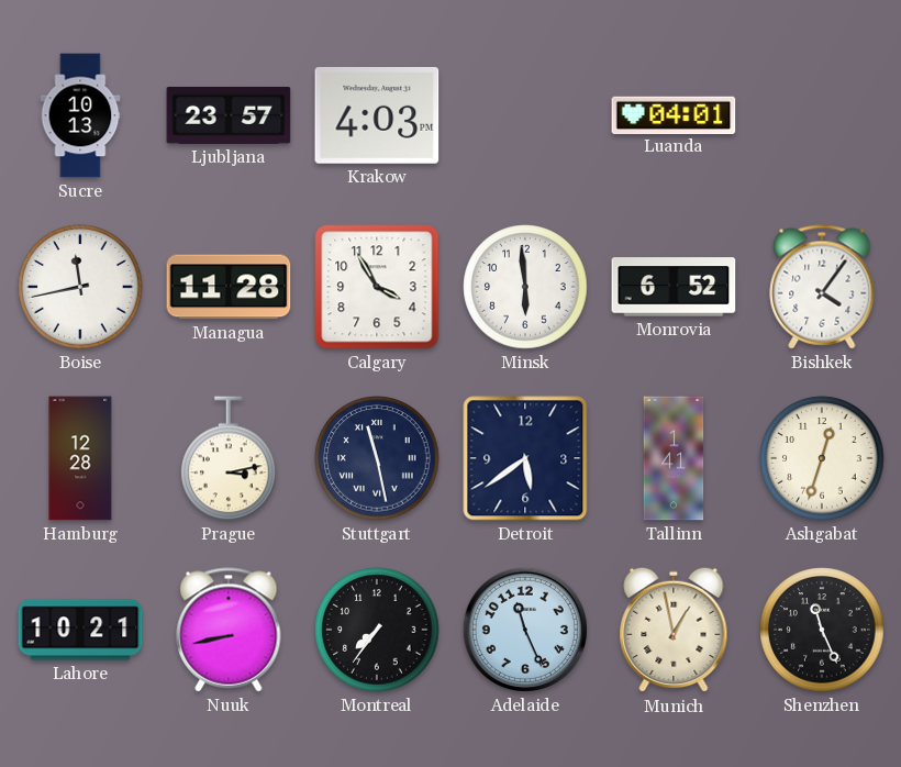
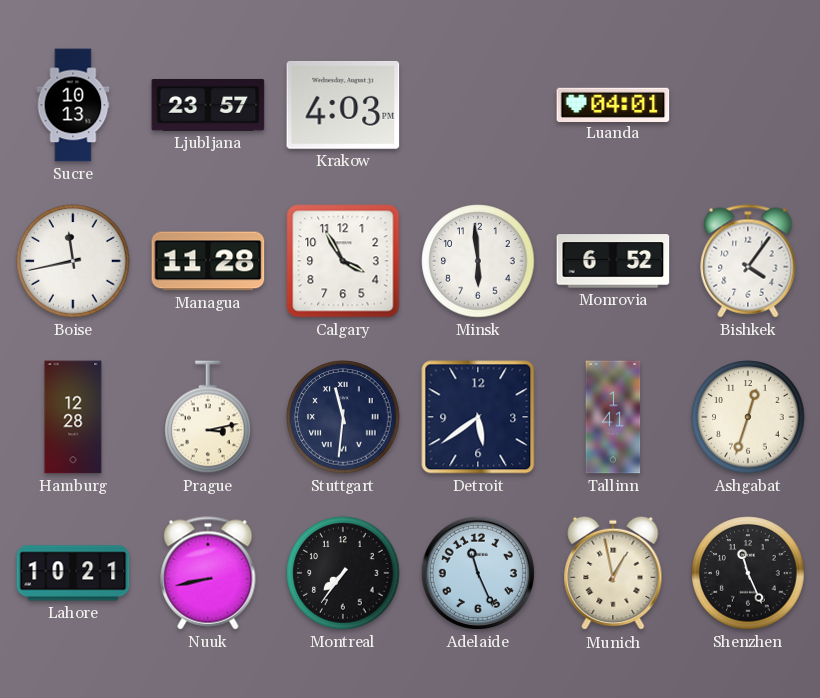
Stuttgart: 11:28 -> 11:31 (343, 417)
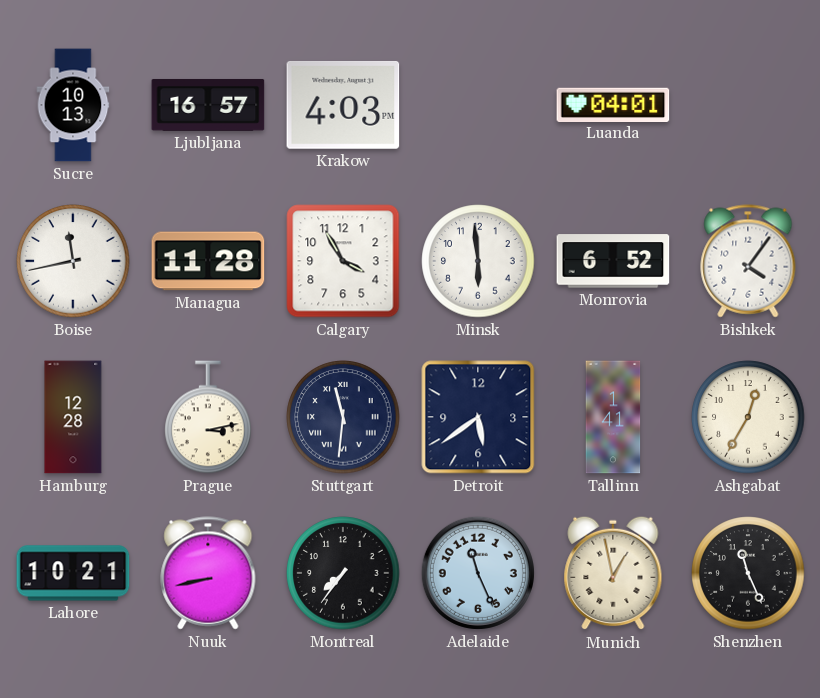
Ljubljana: 23:57 -> 16:57 (208, 105)
Ashgabat: 12:33 -> 12:35 (748, 417)
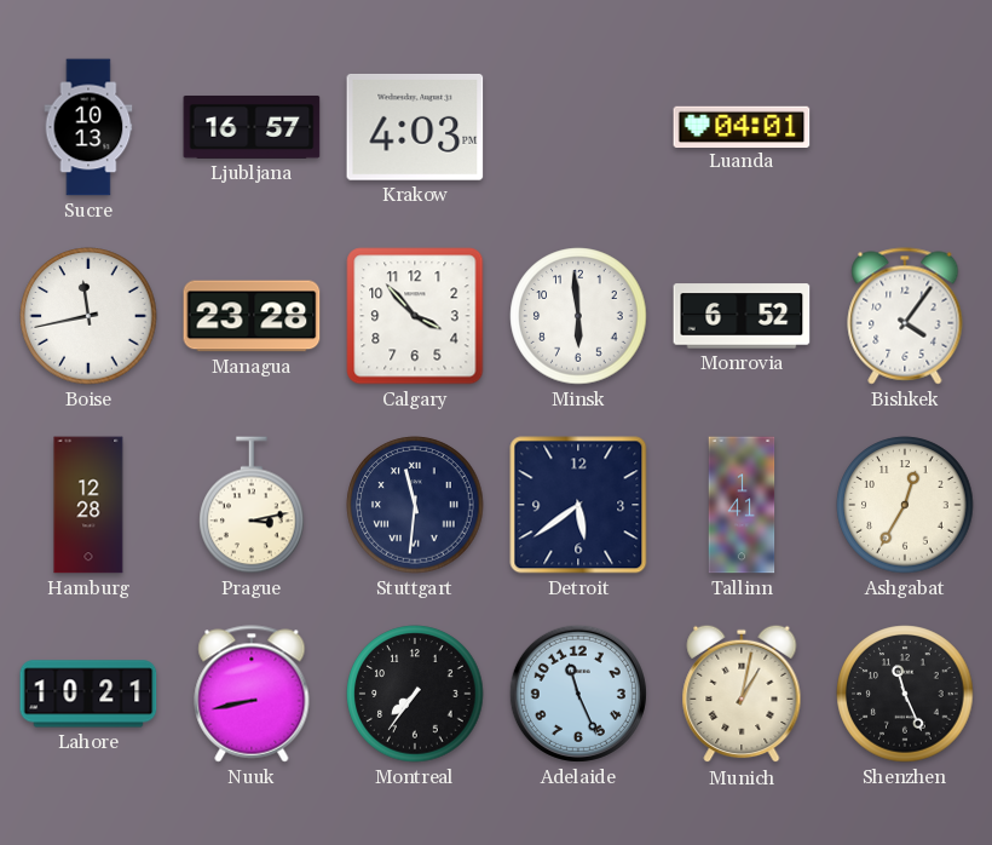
Managua: 11:28 -> 23:28 (252, 316)
Calgary: 3:55 -> 3:53 (415, 316)
Munich: 12:58 -> 1:02 (742, 694)
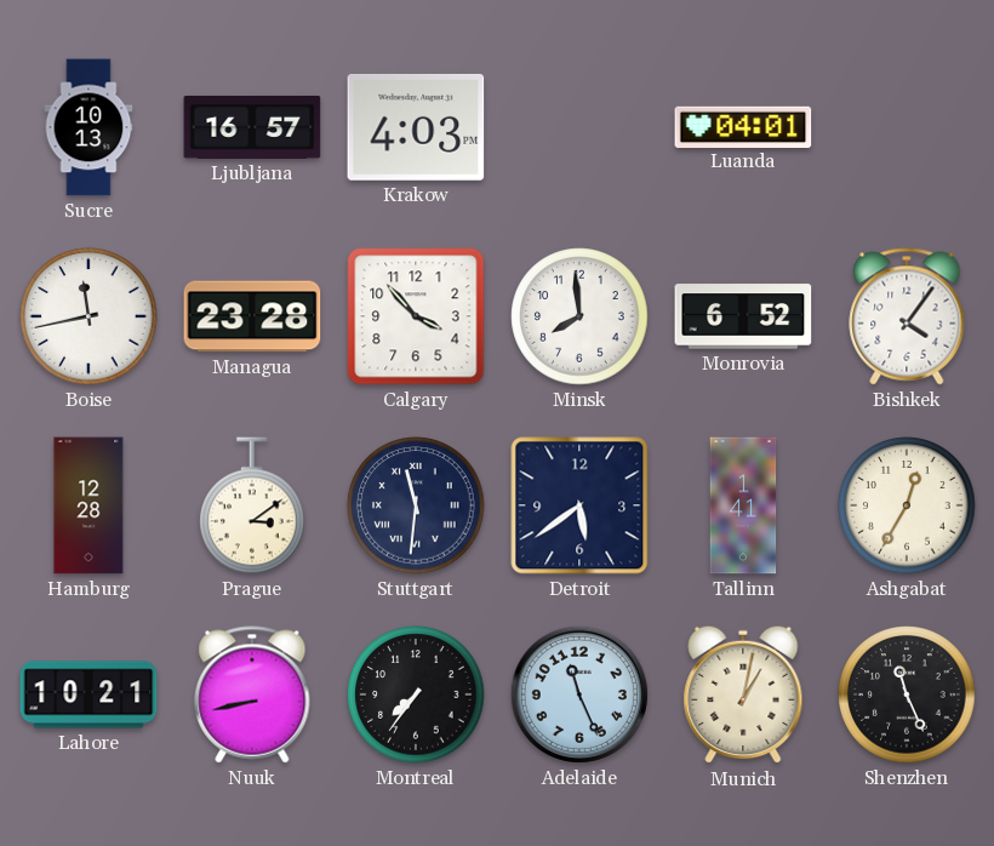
Minsk: 5:59 -> 7:59 (579, 316)
Prague: 3:13 -> 3:09 (252, 505)
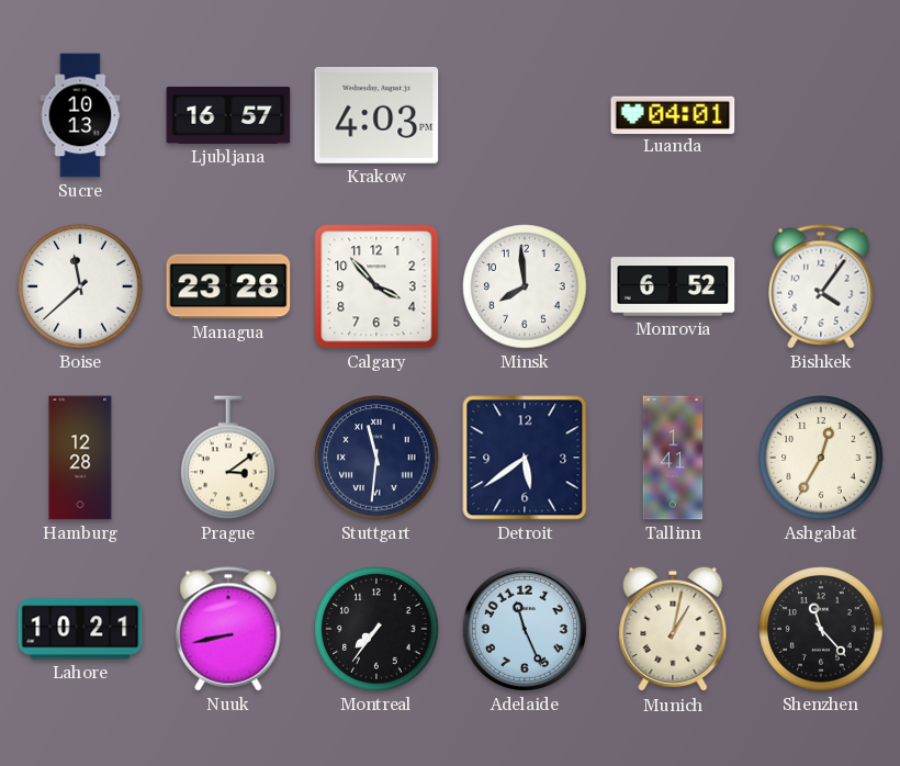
Boise: 11:43 -> 11:38 (80, 286)
Shenzhen: 11:26 -> 11:23 (821, 629)
